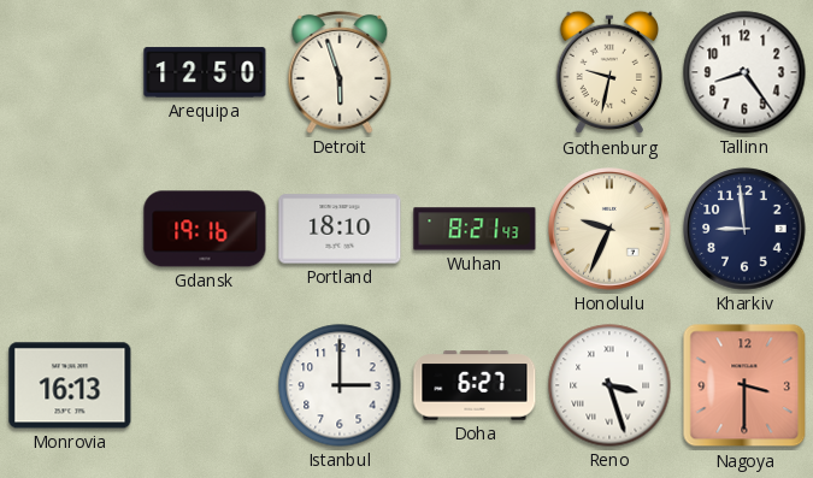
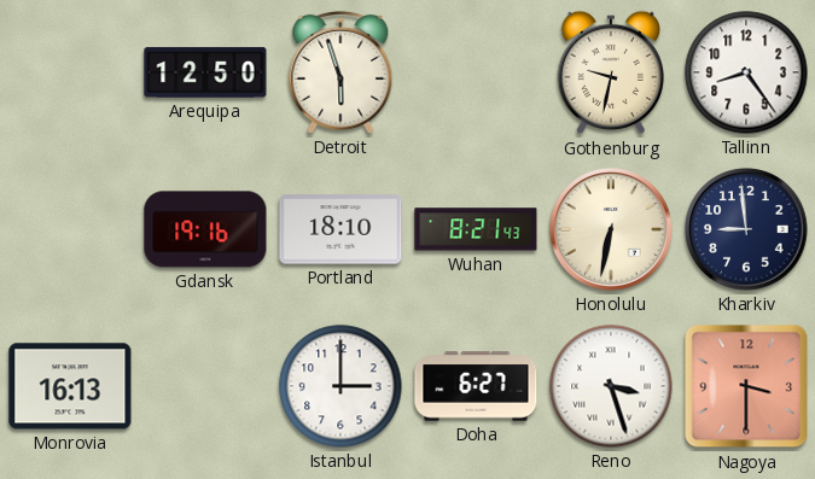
Honolulu: 9:34 -> 6:32 (611, 229)
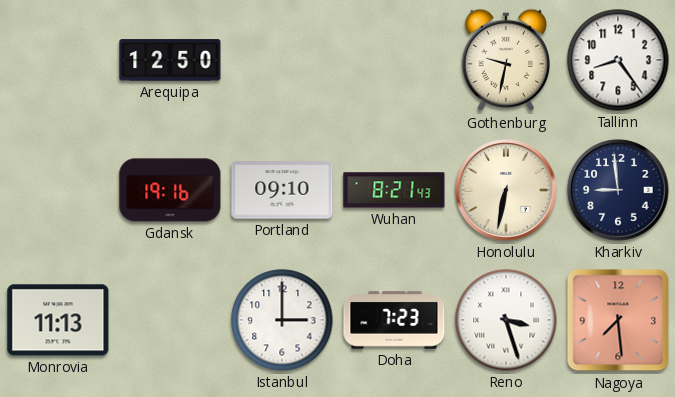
Detroit: 5:57 -> none (340, 72)
Portland: 18:10 -> 09:10 (282, 190)
Monrovia: 16:13 -> 11:13 (58, 320)
Doha: 6:27 -> 7:23 (394, 320)
Nagoya: 3:30 -> 7:29 (618, 320)
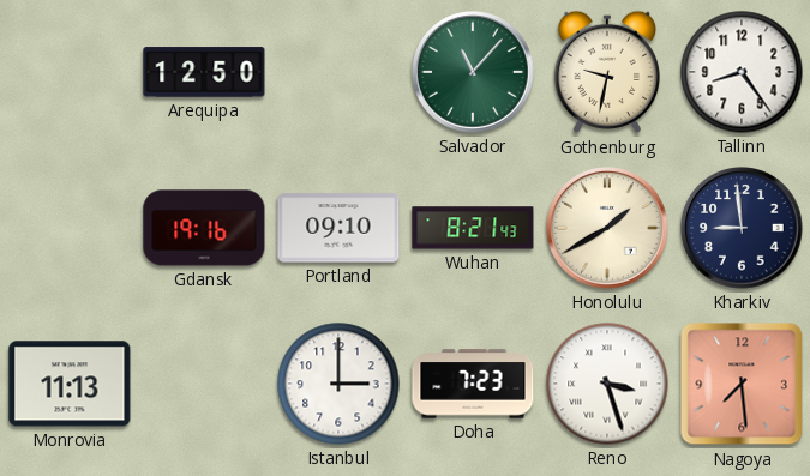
Salvador: none -> 11:07 (473, 72)
Honolulu: 6:32 -> 1:40 (607, 228)
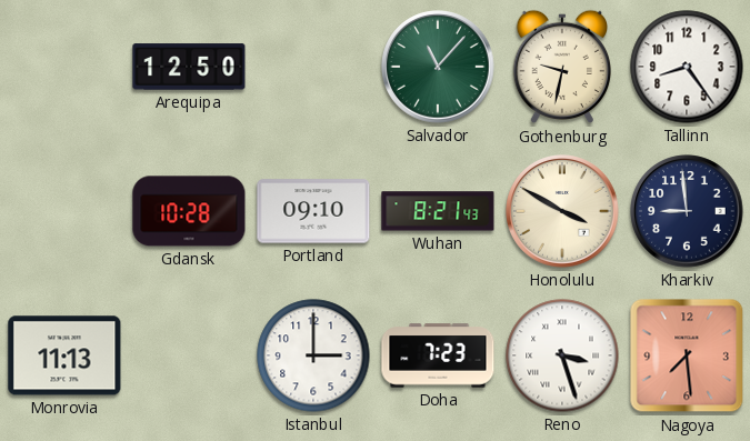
Gdansk: 19:16 -> 10:28 (189, 211)
Honolulu: 1:40 -> 3:50 (562, 211)
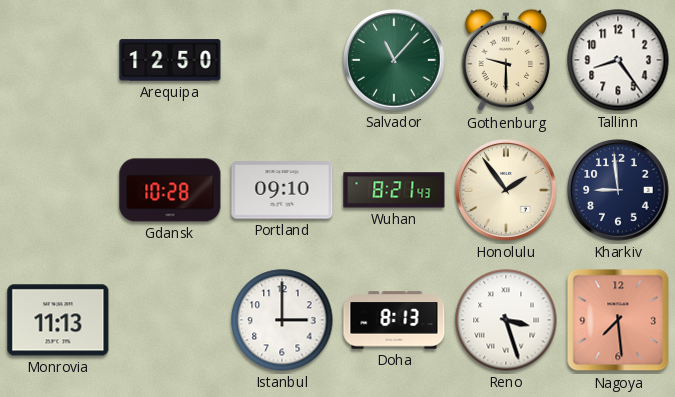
Gothenburg: 9:32 -> 9:30 (505, 60)
Honolulu: 3:50 -> 1:54 (506, 190)
Doha: 7:23 -> 8:13 (394, 320)
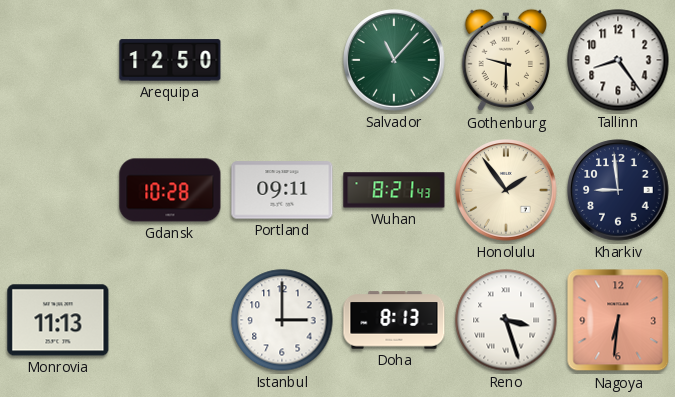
Portland: 09:10 -> 09:11 (282, 190)
Nagoya: 7:29 -> 6:31 (618, 320)
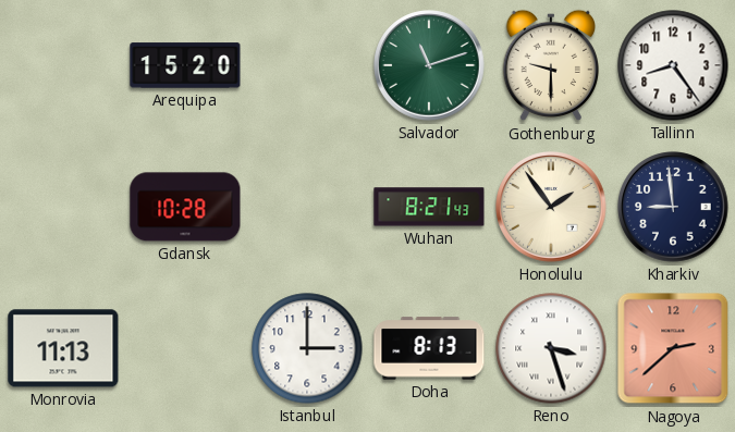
Arequipa: 12:50 -> 15:20 (185, 65)
Salvador: 11:07 -> 11:12 (429, 65)
Portland: 09:11 -> none (282, 190)
Nagoya: 6:31 -> 2:38 (673, 348)
